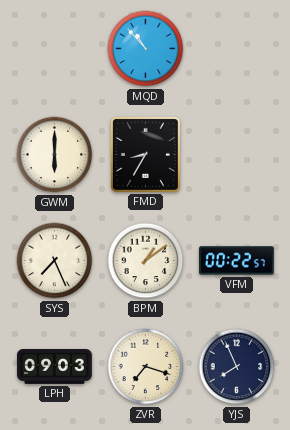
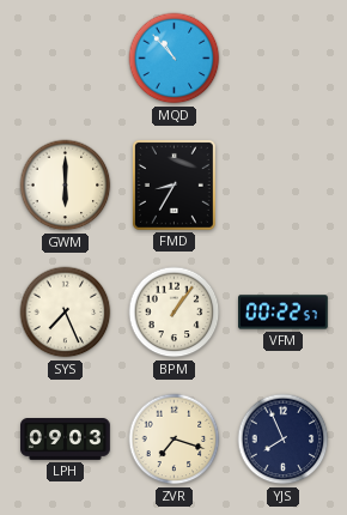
BPM: 1:09 -> 1:06 (175, 313)
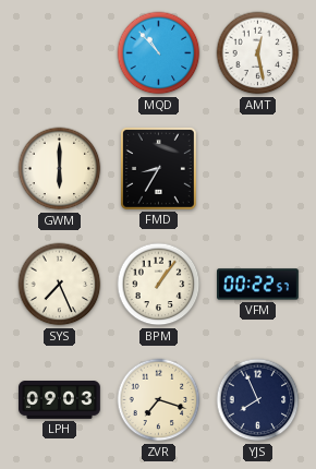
AMT: none -> 12:28 (258, 53)
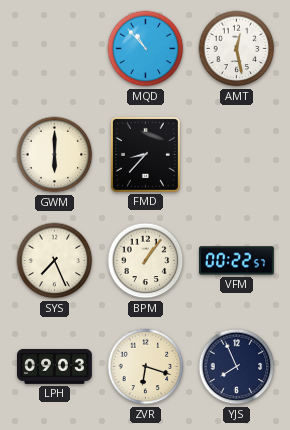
FMD: 8:35 -> 8:37 (145, 154)
ZVR: 7:18 -> 6:18 (146, 367)
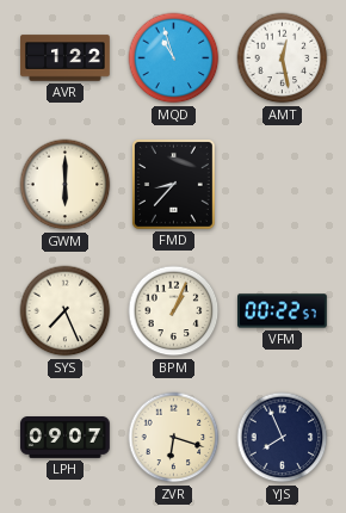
AVR: none -> 1:22 (66, 58)
MQD: 10:53 -> 10:57 (174, 58)
BPM: 1:06 -> 1:04 (174, 311)
LPH: 09:03 -> 09:07 (66, 438)
